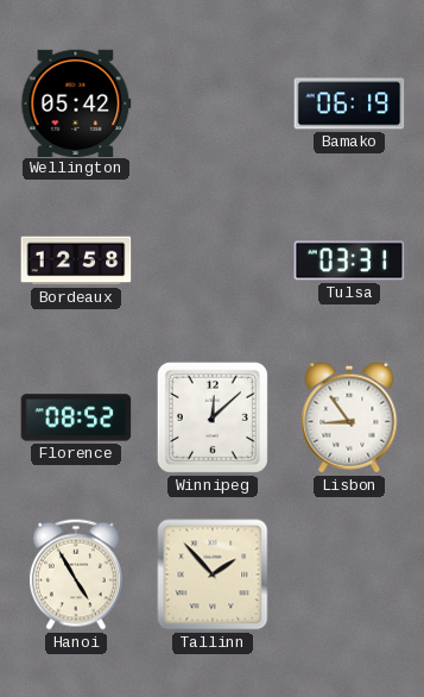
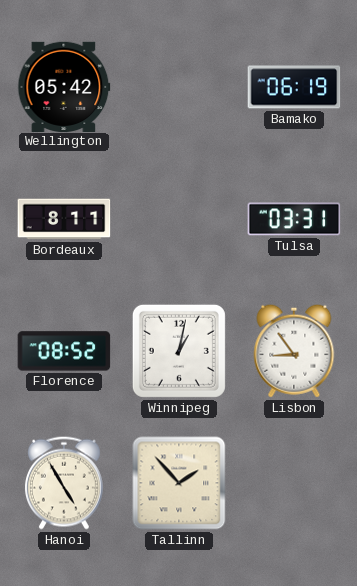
Bordeaux: 12:58 -> 8:11 (64, 219)
Winnipeg: 12:08 -> 1:02 (179, 351)
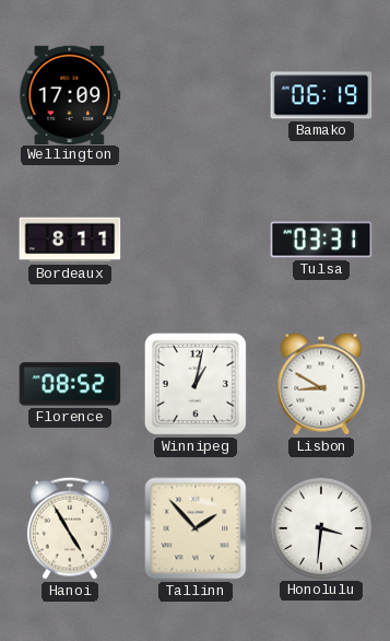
Wellington: 05:42 -> 17:09 (70, 94)
Lisbon: 8:54 -> 8:50 (321, 384)
Honolulu: none -> 3:31 (320, 527)
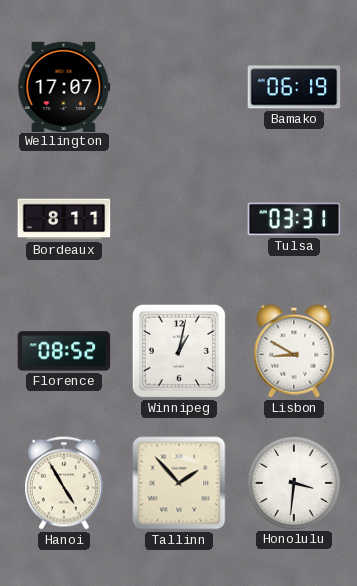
Wellington: 17:09 -> 17:07 (64, 86)
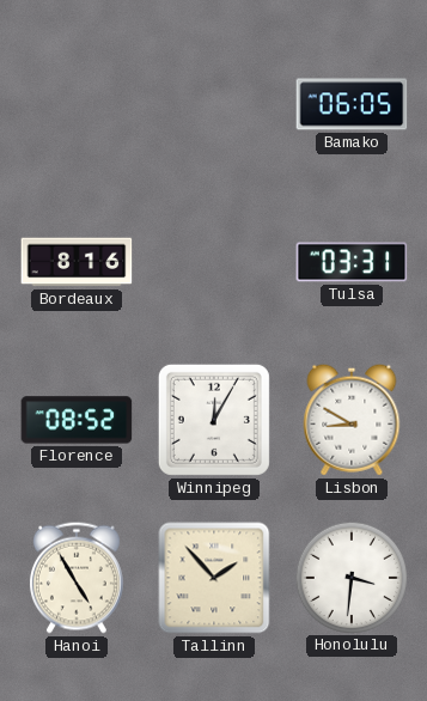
Wellington: 17:07 -> none (64, 86)
Bamako: 06:19 -> 06:05 (352, 104)
Bordeaux: 8:11 -> 8:16 (77, 262)
Winnipeg: 1:02 -> 12:05 (214, 420)
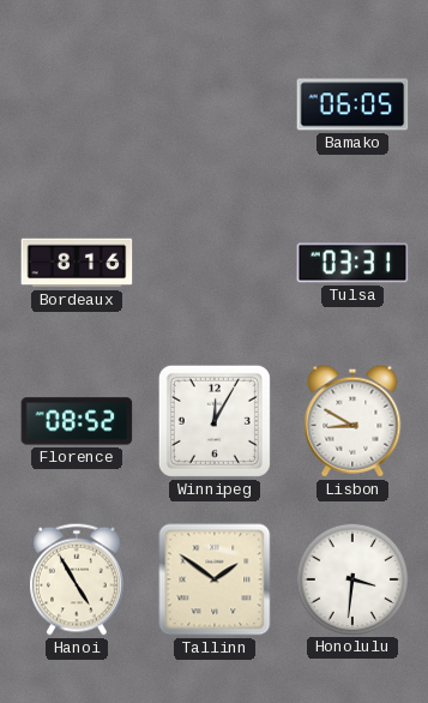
Tallinn: 1:53 -> 1:51 (215, 579)
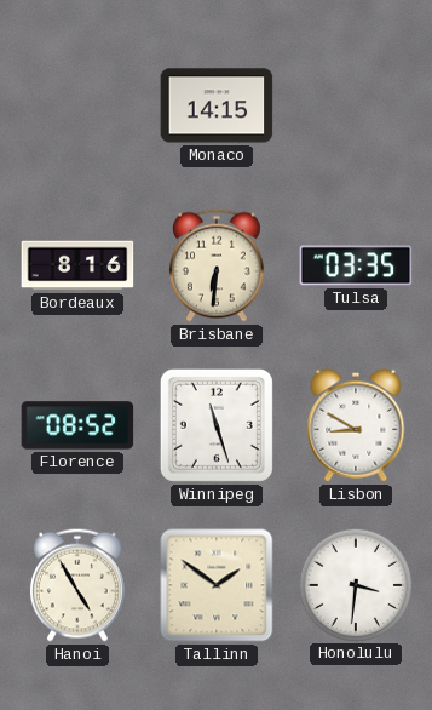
Monaco: none -> 14:15 (217, 105)
Bamako: 06:05 -> none (352, 104)
Brisbane: none -> 6:31 (217, 265)
Tulsa: 03:31 -> 03:35 (356, 265)
Winnipeg: 12:05 -> 11:27 (217, 425)
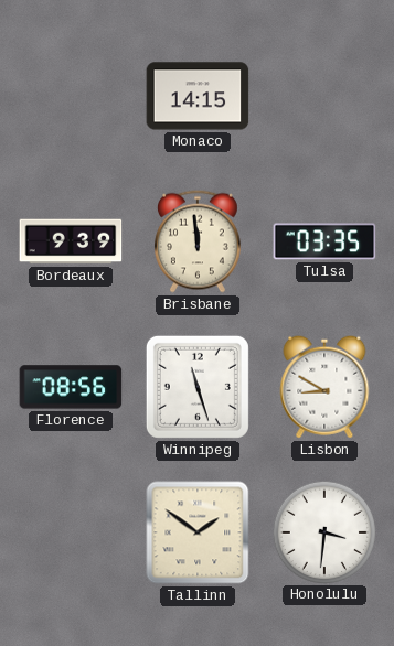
Bordeaux: 8:16 -> 9:39 (71, 241)
Brisbane: 6:31 -> 11:59 (198, 241)
Florence: 08:52 -> 08:56 (71, 387)
Hanoi: 4:55 -> none (77, 585)
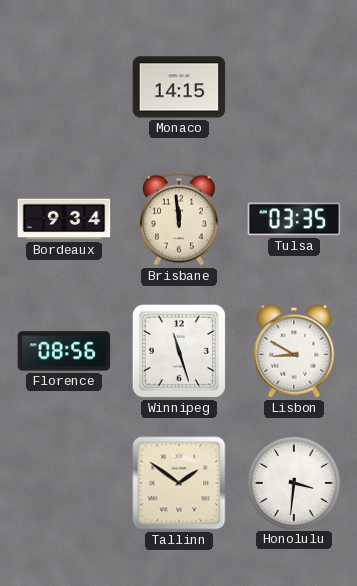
Bordeaux: 9:39 -> 9:34 (64, 219)
